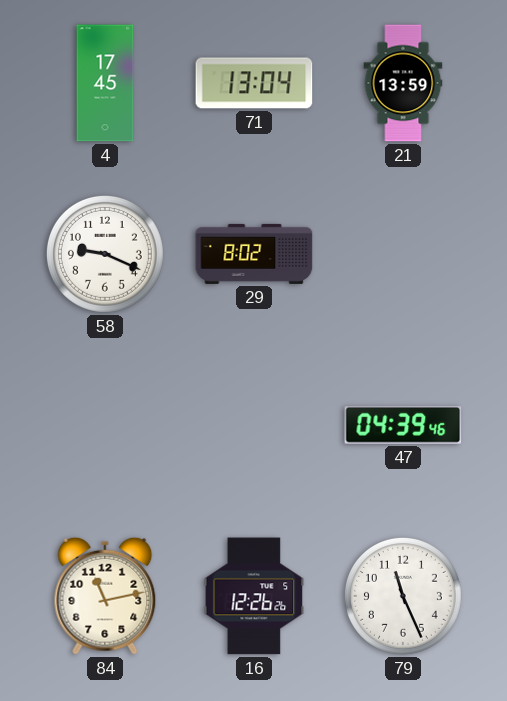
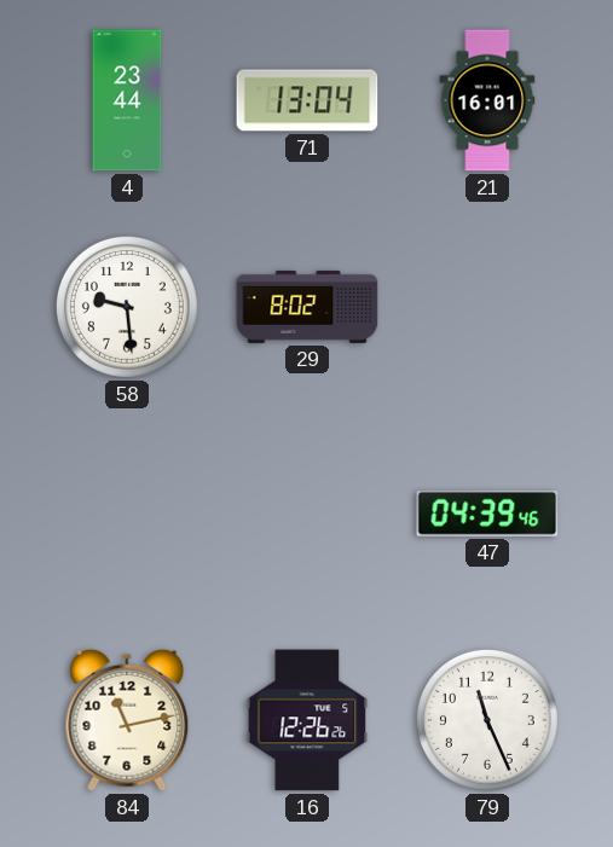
4: 17:45 -> 23:44 (127, 100)
21: 13:59 -> 16:01 (487, 100)
58: 9:19 -> 9:29 (127, 307)
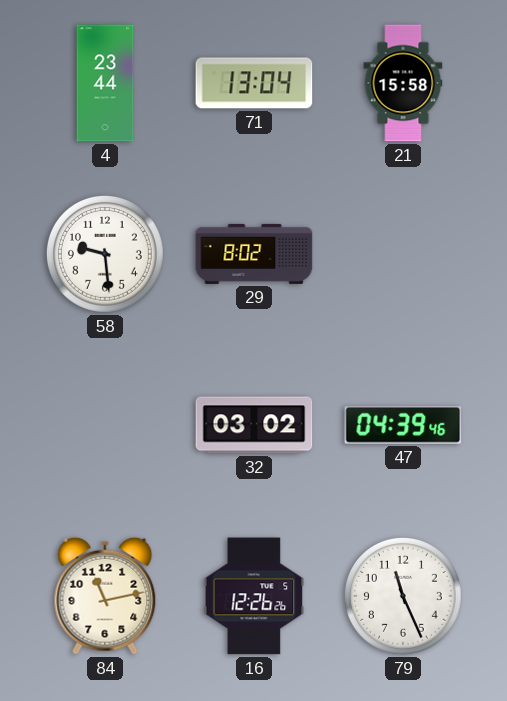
21: 16:01 -> 15:58 (403, 83)
32: none -> 03:02 (254, 425)
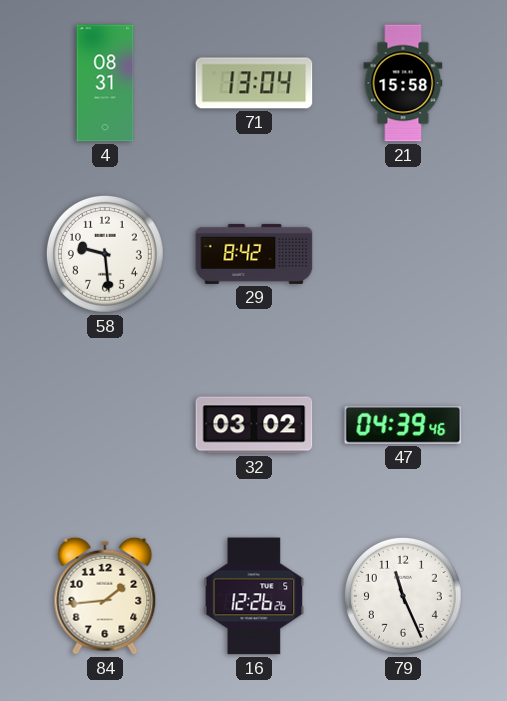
4: 23:44 -> 08:31 (105, 83)
29: 8:02 -> 8:42 (254, 254)
84: 11:13 -> 1:44 (105, 596)
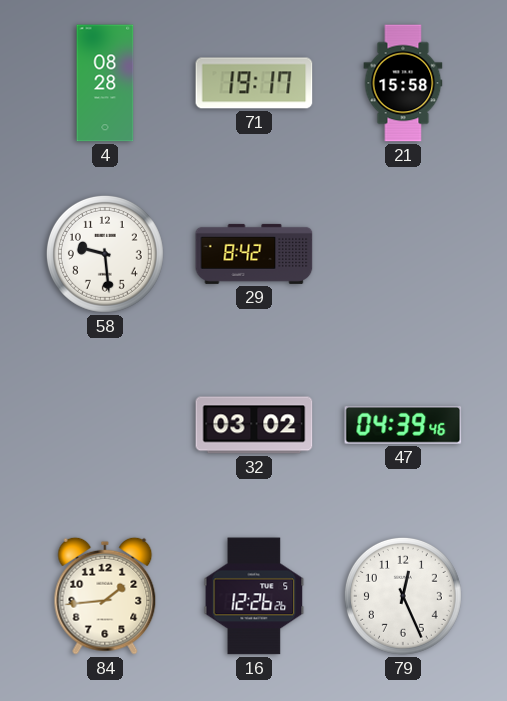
4: 08:31 -> 08:28 (105, 83)
71: 13:04 -> 19:17 (254, 83)
79: 11:26 -> 12:26 (403, 596)
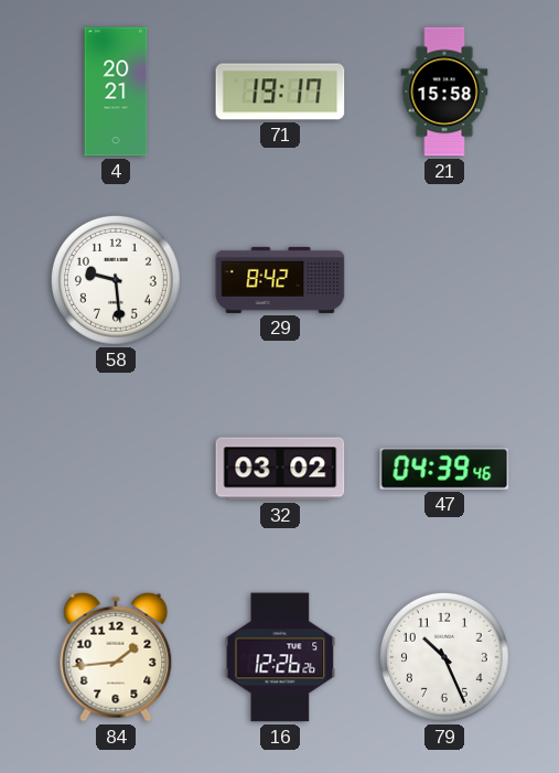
4: 08:28 -> 20:21 (116, 92)
79: 12:26 -> 10:26 (444, 657)
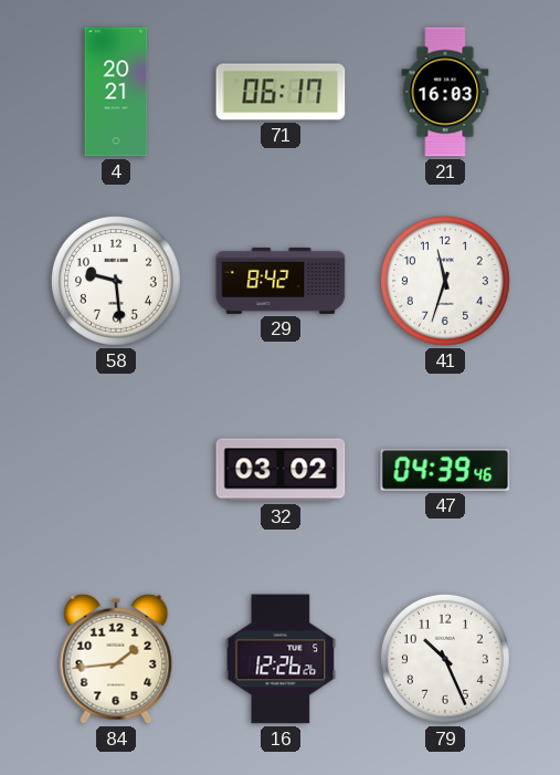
71: 19:17 -> 06:17 (281, 92)
21: 15:58 -> 16:03 (445, 92)
41: none -> 11:33 (445, 281)
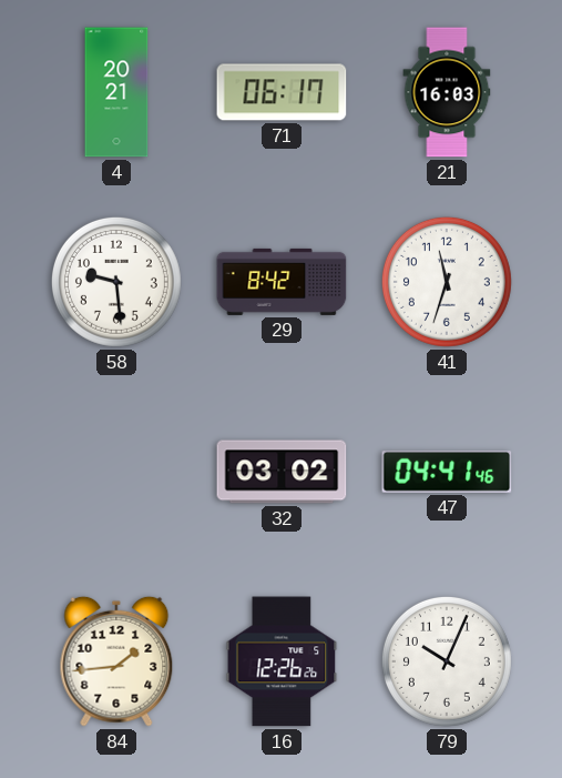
47: 04:39 -> 04:41 (447, 472)
79: 10:26 -> 10:04 (447, 661)
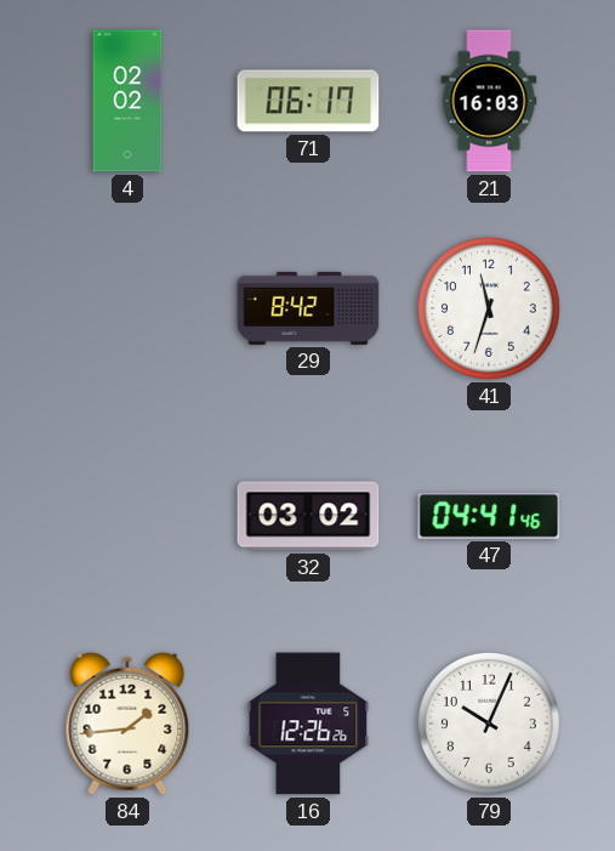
4: 20:21 -> 02:02 (127, 101)
58: 9:29 -> none (116, 282)
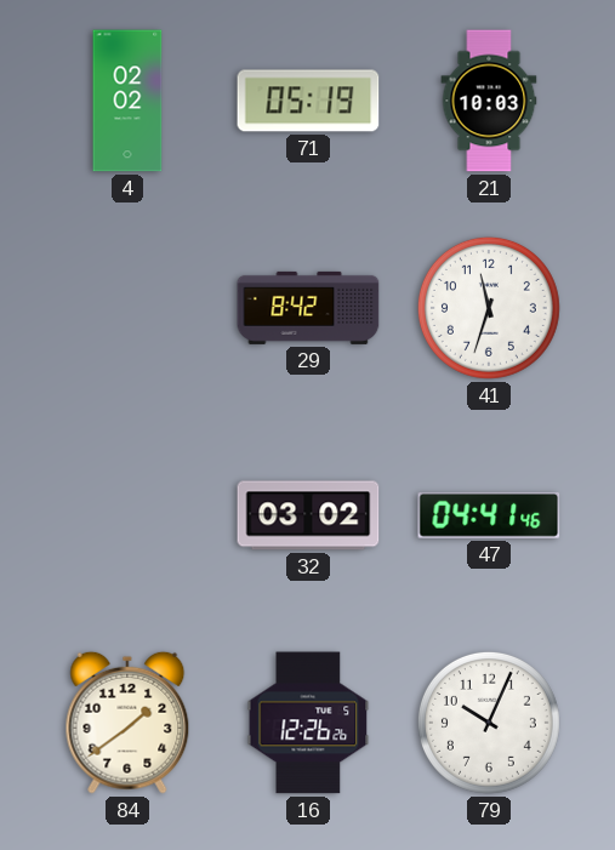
71: 06:17 -> 05:19 (308, 101)
21: 16:03 -> 10:03 (489, 101)
84: 1:44 -> 1:39 (127, 723)
